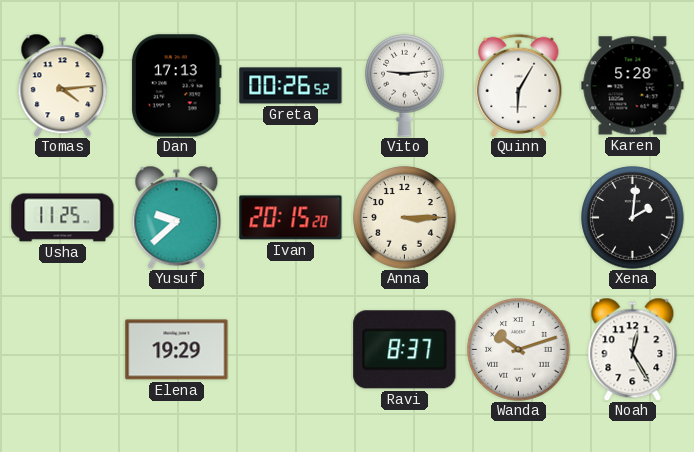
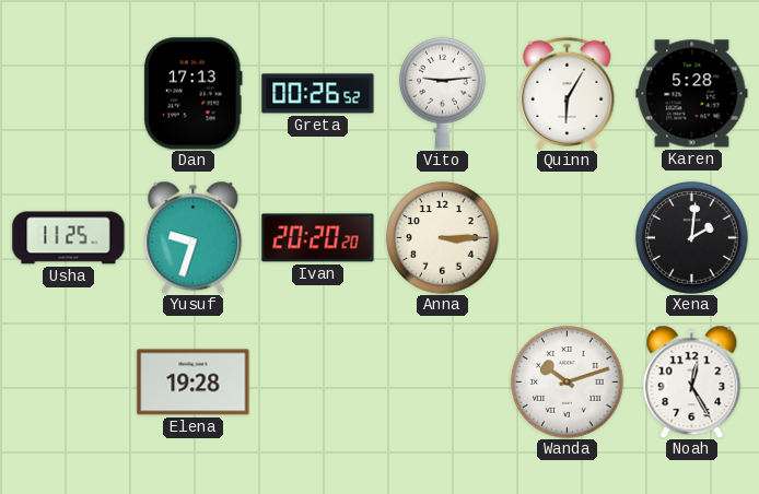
Tomas: 4:14 -> none (63, 85)
Yusuf: 9:38 -> 9:33 (194, 237)
Ivan: 20:15 -> 20:20 (318, 238)
Elena: 19:29 -> 19:28 (194, 383)
Ravi: 8:37 -> none (405, 350)
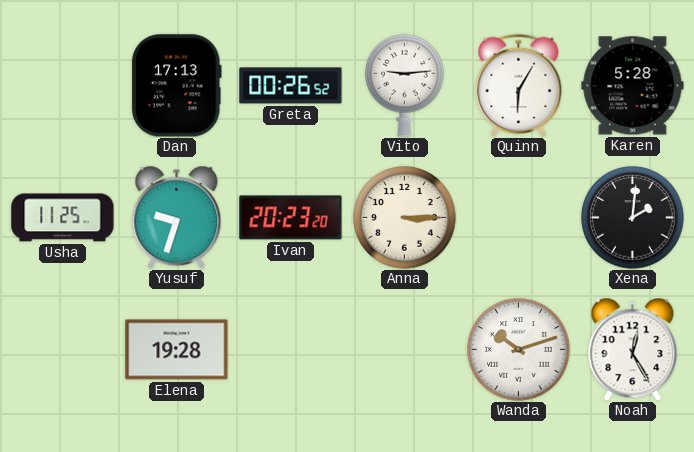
Ivan: 20:20 -> 20:23 (291, 218)
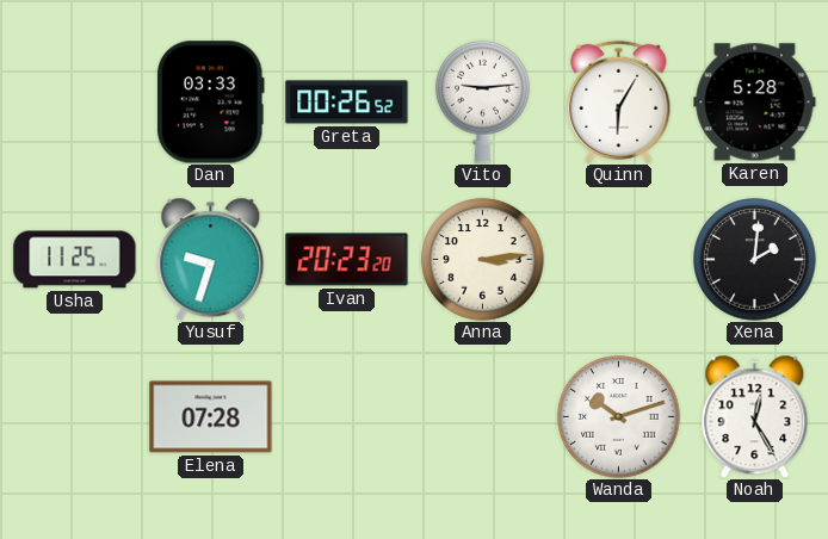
Dan: 17:13 -> 03:33 (210, 103)
Anna: 3:15 -> 3:14 (483, 260)
Elena: 19:28 -> 07:28 (211, 417)
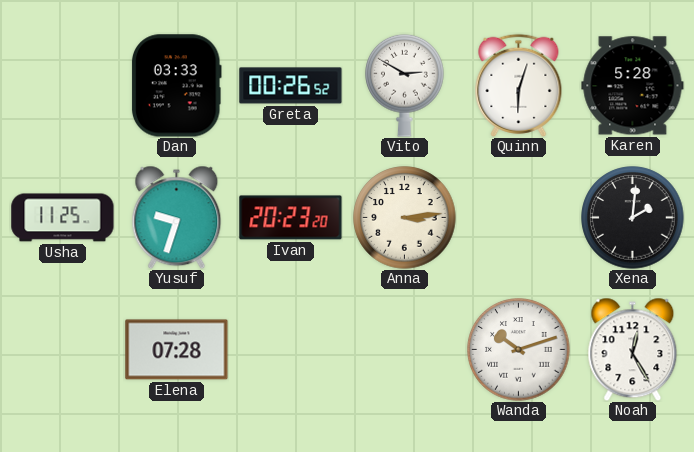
Vito: 9:14 -> 2:50 (405, 85)
Quinn: 6:05 -> 6:03 (519, 85)
